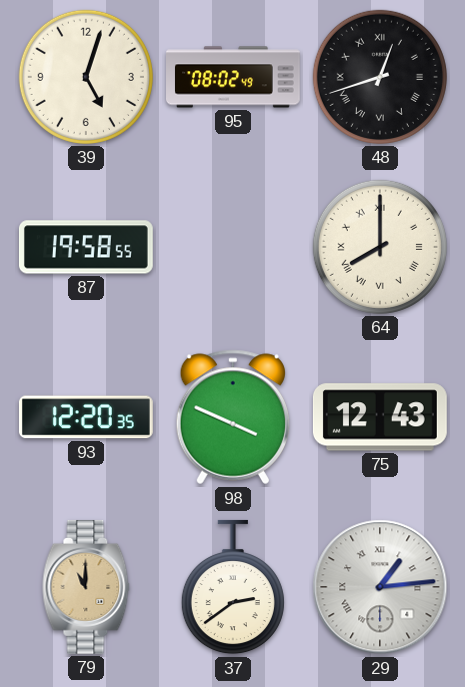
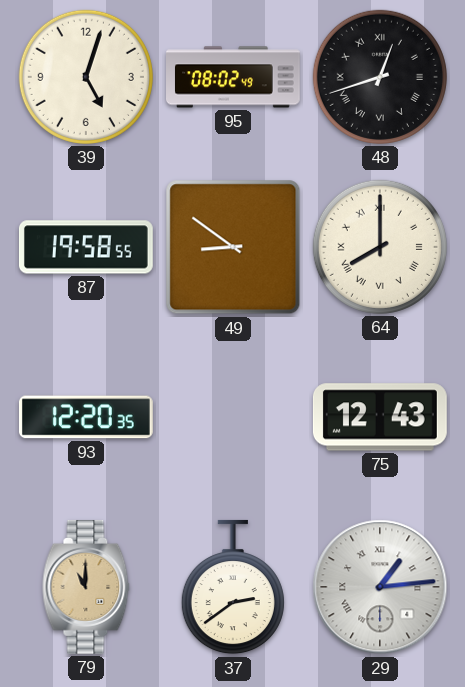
49: none -> 8:51 (233, 247)
98: 3:49 -> none (233, 417)
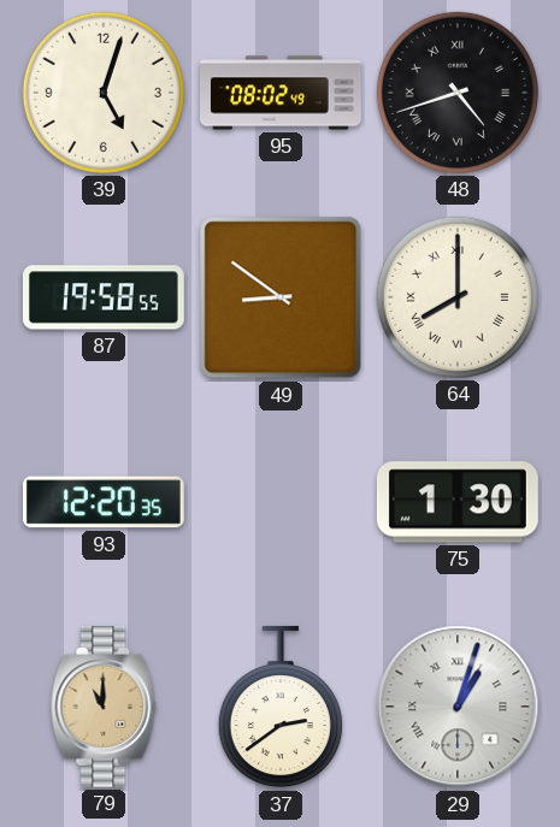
48: 12:42 -> 4:42 (458, 93)
75: 12:43 -> 1:30 (458, 502)
29: 1:14 -> 1:03 (458, 707)
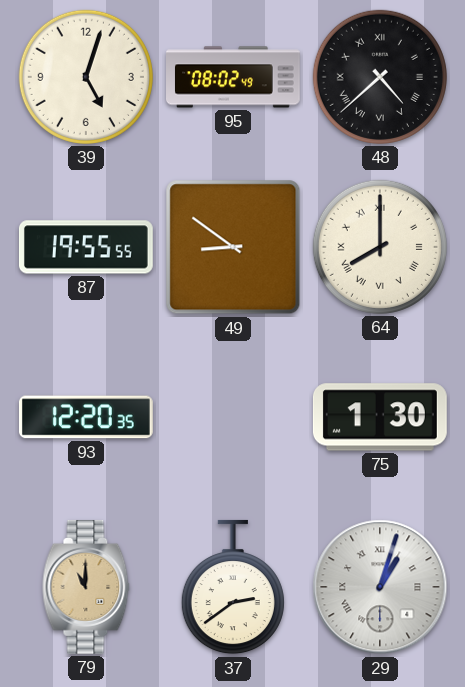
48: 4:42 -> 4:38 (380, 77)
87: 19:58 -> 19:55 (86, 247)
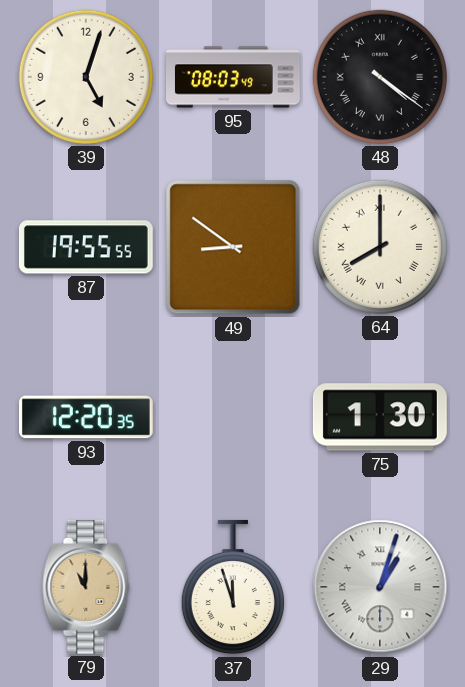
95: 08:02 -> 08:03 (234, 77)
48: 4:38 -> 4:21 (380, 77)
37: 2:39 -> 11:57 (233, 587)
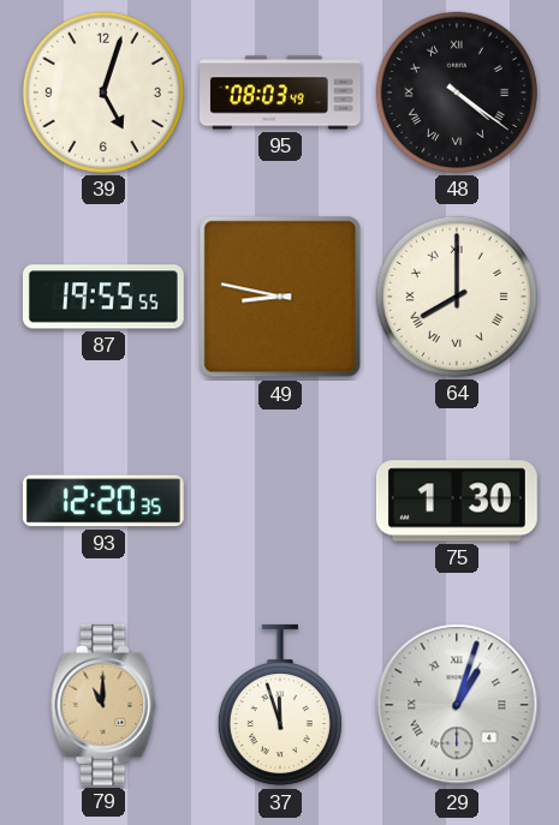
49: 8:51 -> 8:47 (280, 297)
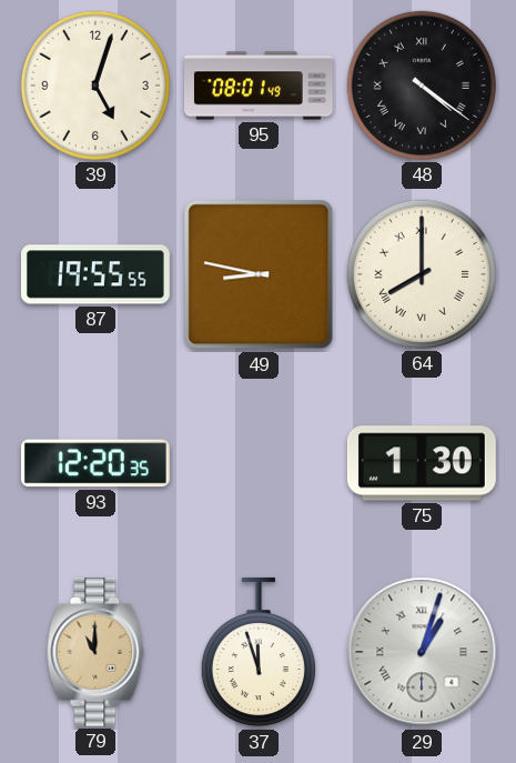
95: 08:03 -> 08:01 (260, 86)
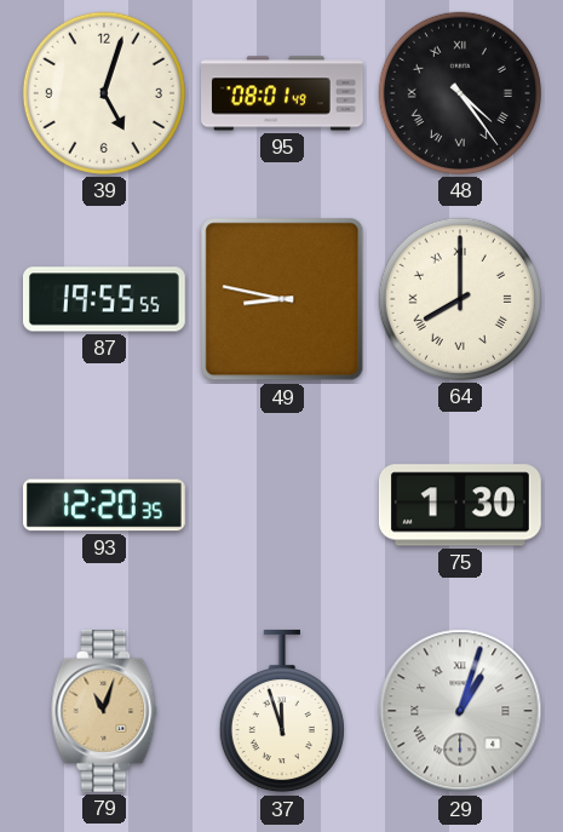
48: 4:21 -> 4:24 (460, 93)
79: 11:00 -> 11:03 (104, 711)
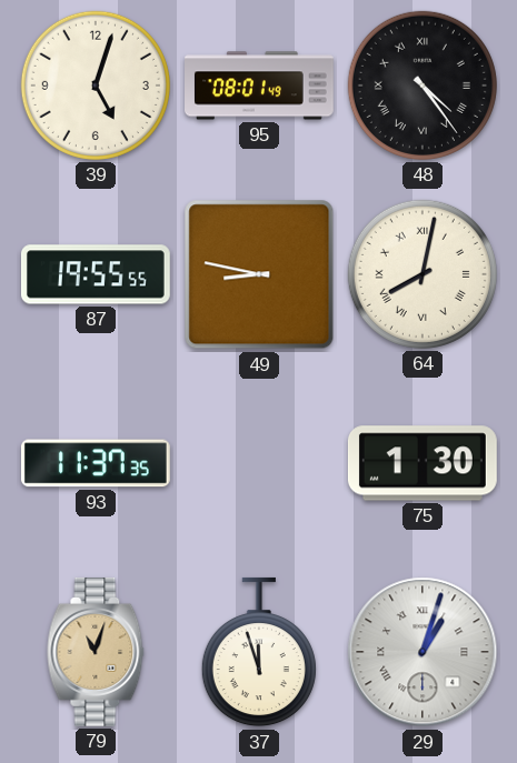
64: 8:00 -> 8:02 (422, 274)
93: 12:20 -> 11:37 (96, 463)
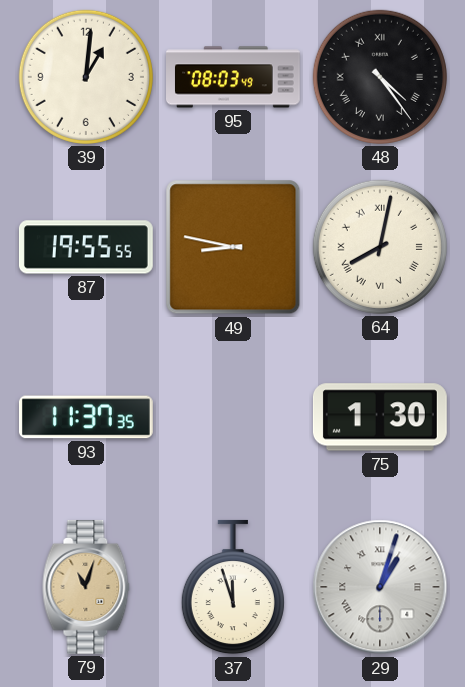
39: 5:03 -> 1:01 (86, 77)
95: 08:01 -> 08:03 (234, 77)
